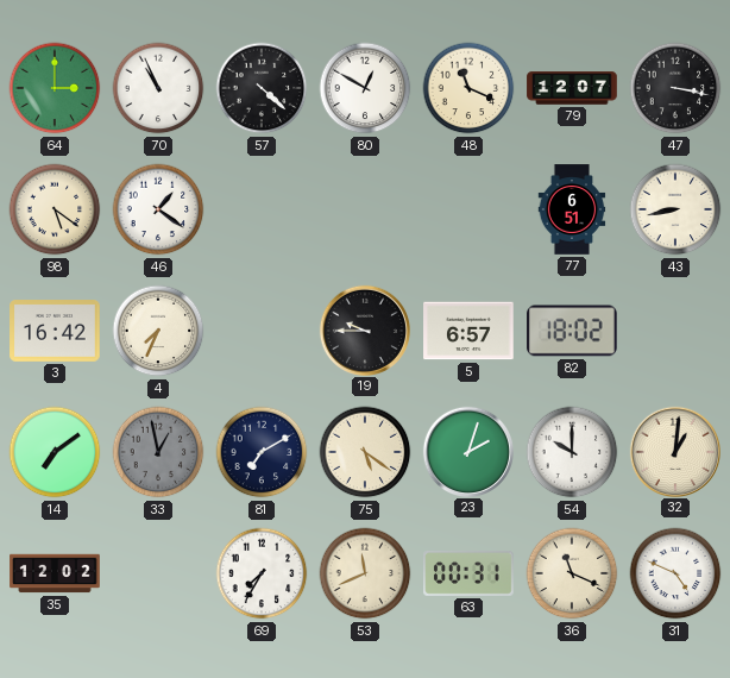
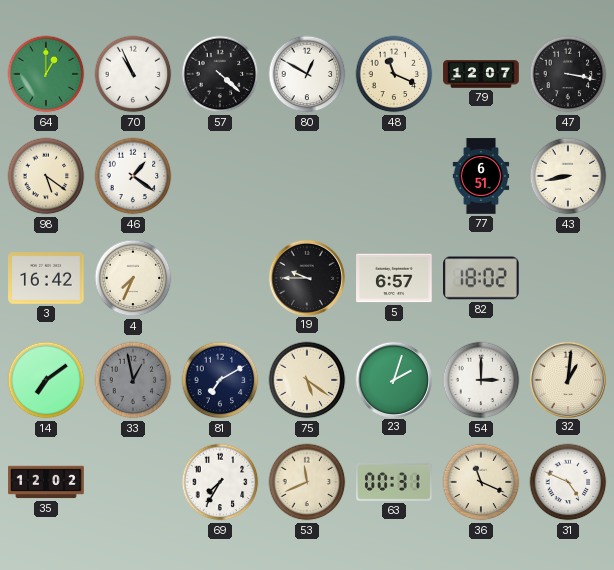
64: 3:00 -> 1:00 (46, 74)
54: 10:00 -> 3:00 (481, 380)
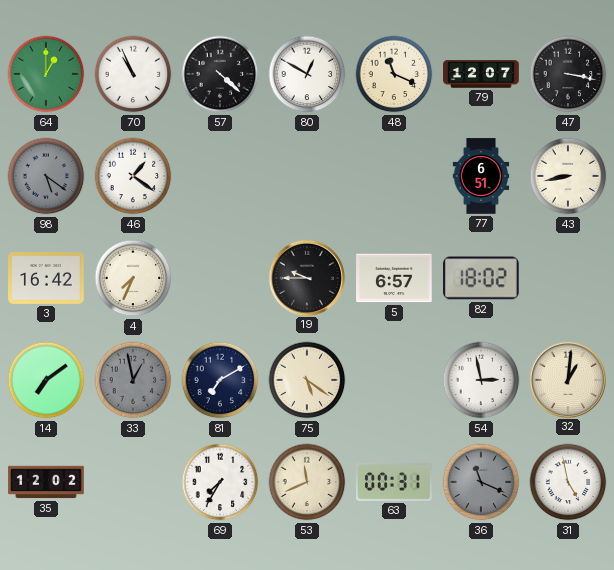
98 dial: cream -> grey (46, 176)
23: 2:03 -> none (393, 379)
54: 3:00 -> 2:58 (481, 380)
36 dial: cream -> grey (481, 482)
31: 4:49 -> 4:58 (568, 482)
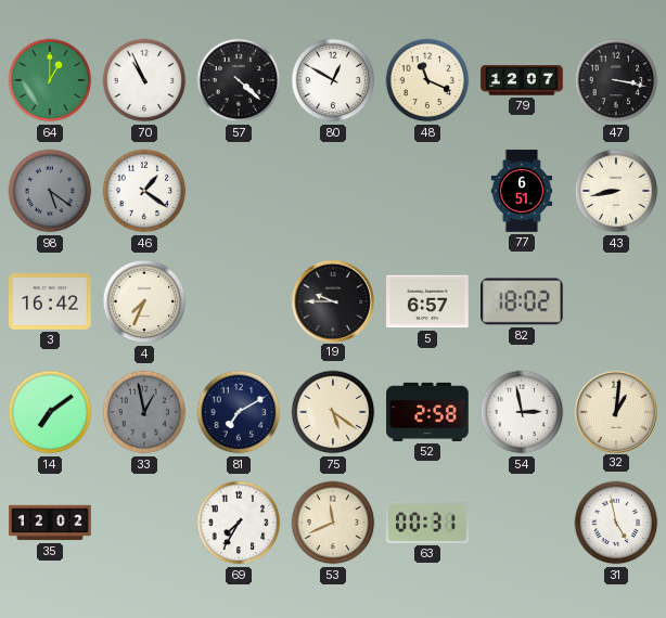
52: none -> 2:58 (427, 412)
36: 11:19 -> none (481, 482)
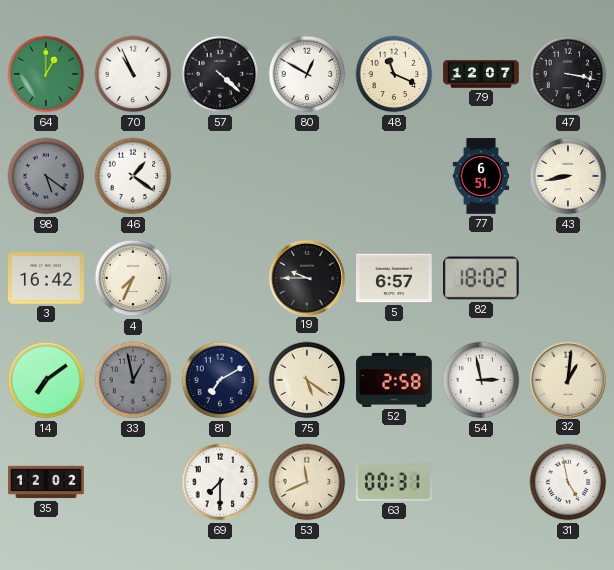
69: 7:35 -> 7:30 (220, 482)
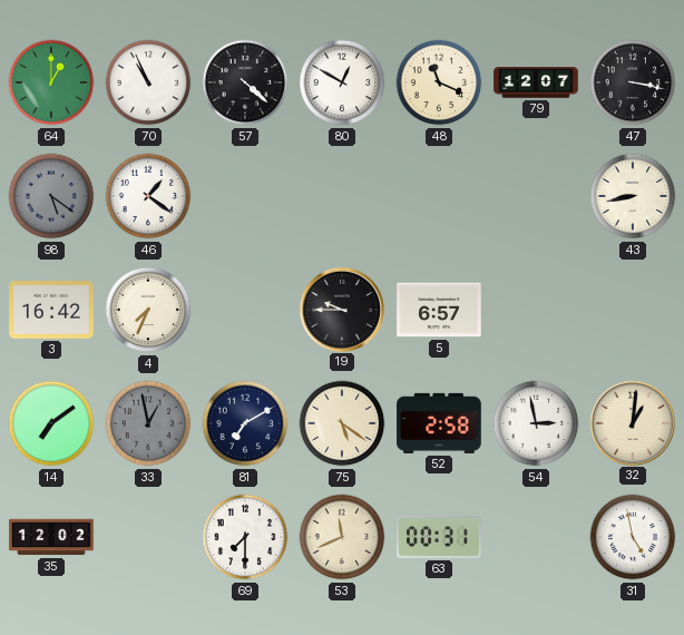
77: 6:51 -> none (481, 176)
82: 18:02 -> none (482, 278)
